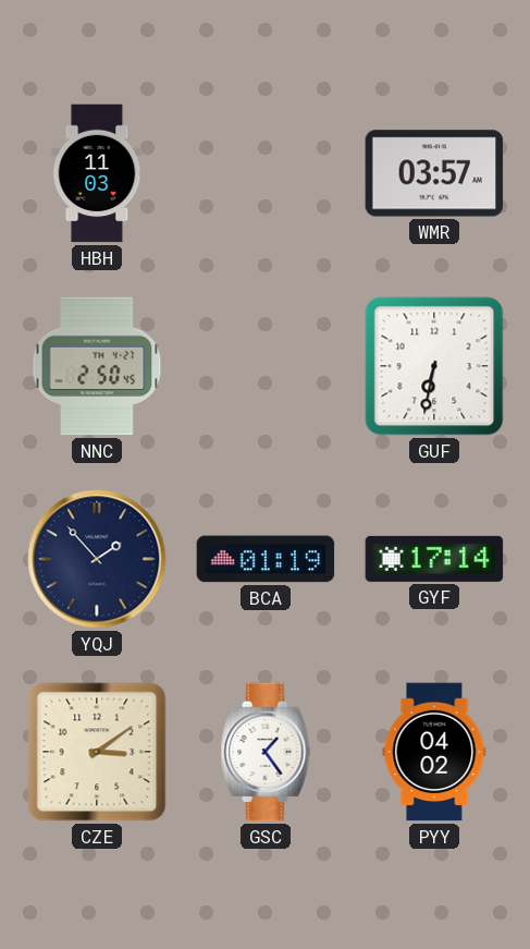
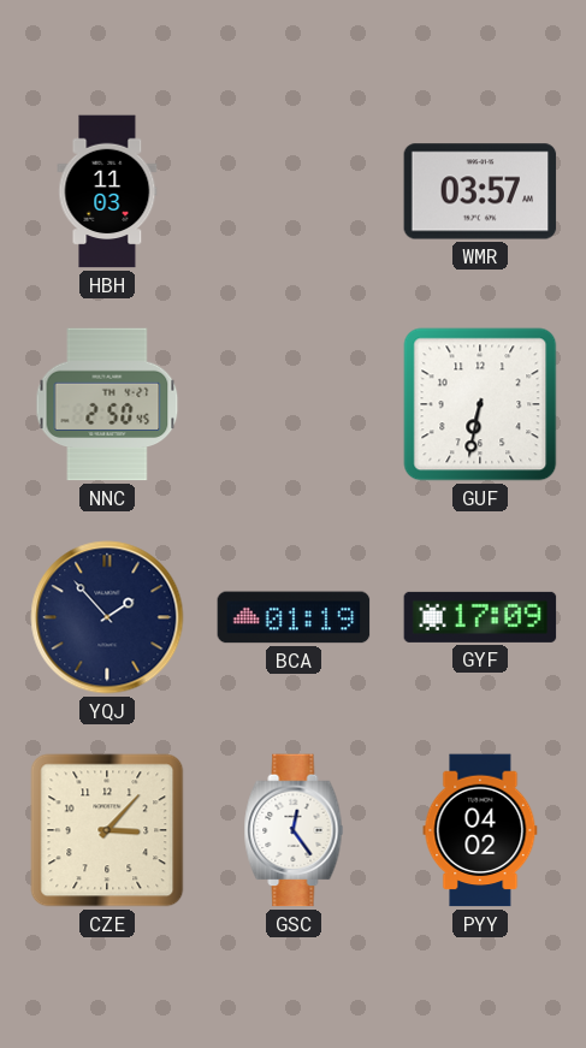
GYF: 17:14 -> 17:09 (480, 617)
CZE: 3:09 -> 3:07 (107, 830)
GSC: 1:24 -> 12:24 (294, 830)
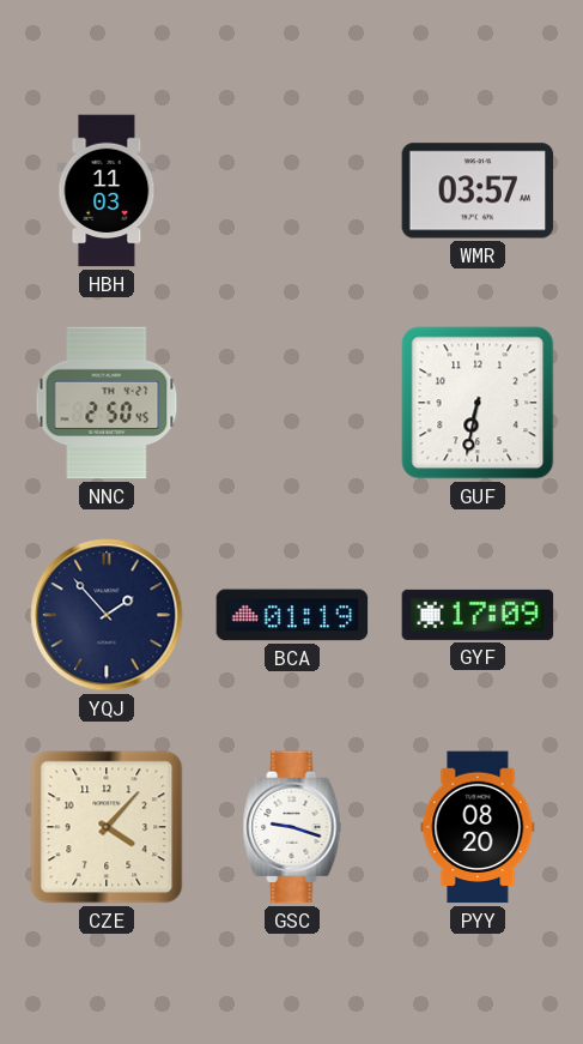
CZE: 3:07 -> 4:07 (107, 827)
GSC: 12:24 -> 9:18 (292, 827)
PYY: 04:02 -> 08:20 (478, 827)
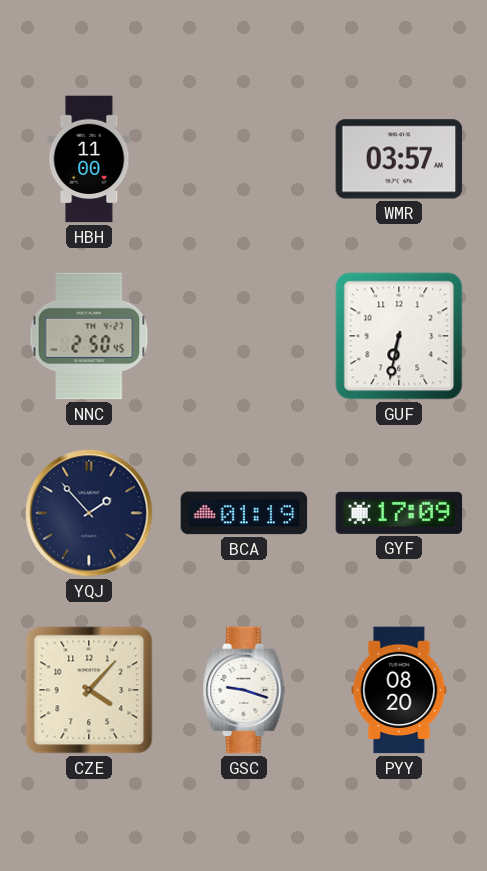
HBH: 11:03 -> 11:00 (89, 159)
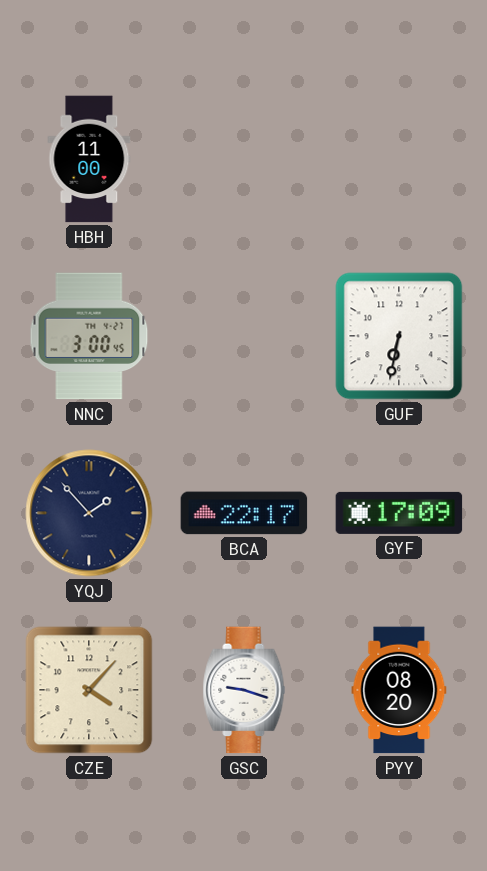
WMR: 03:57 -> none (399, 159)
NNC: 2:50 -> 3:00 (89, 336)
BCA: 01:19 -> 22:17 (244, 513)
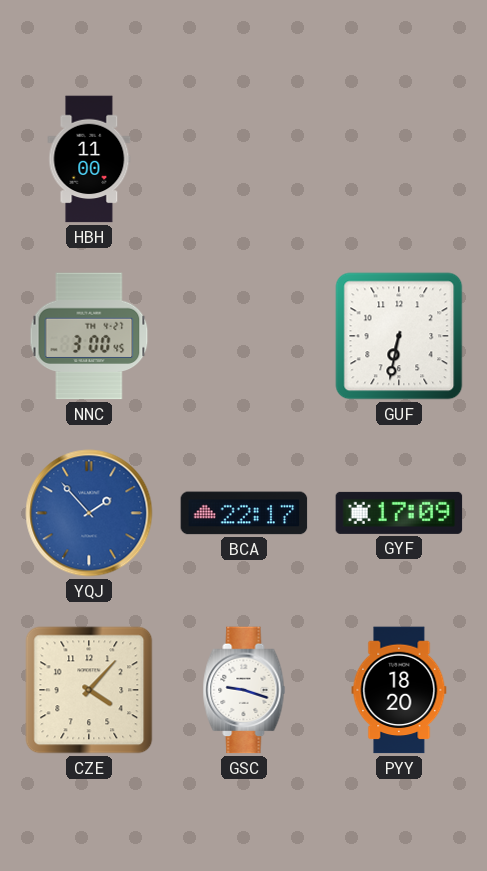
YQJ dial: navy -> blue (89, 513)
PYY: 08:20 -> 18:20 (399, 690)
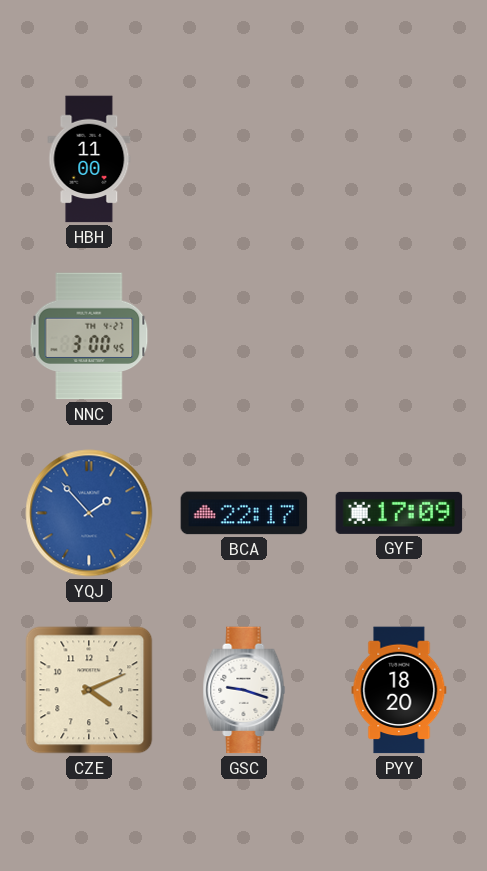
GUF: 6:32 -> none (399, 336)
CZE: 4:07 -> 4:11 (89, 690)
